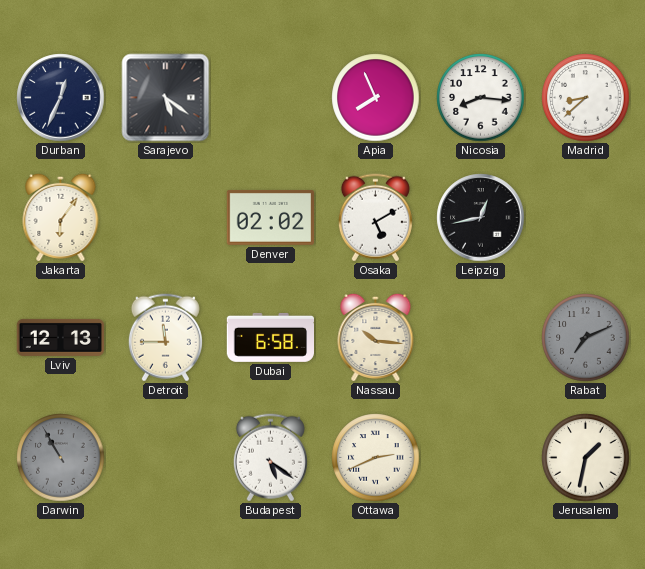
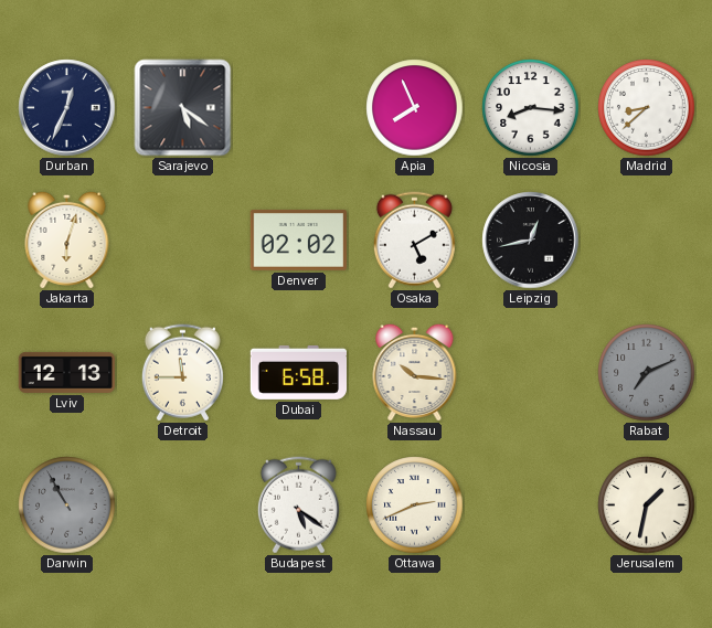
Jakarta: 6:06 -> 6:03 (67, 240)
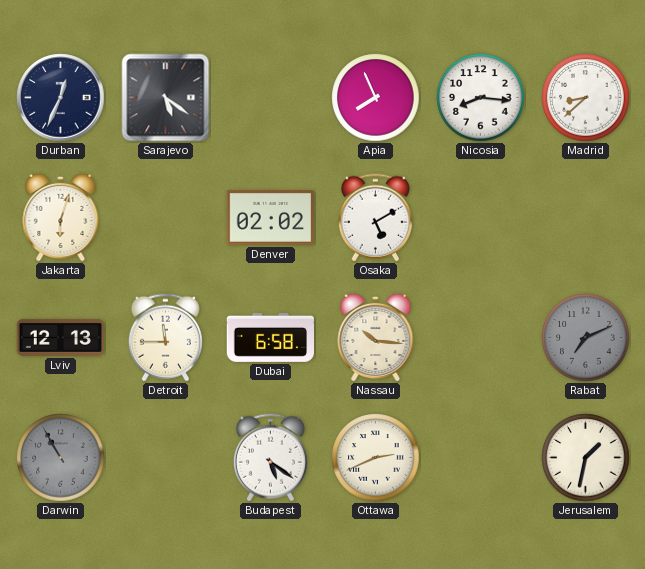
Leipzig: 12:43 -> none (531, 241)
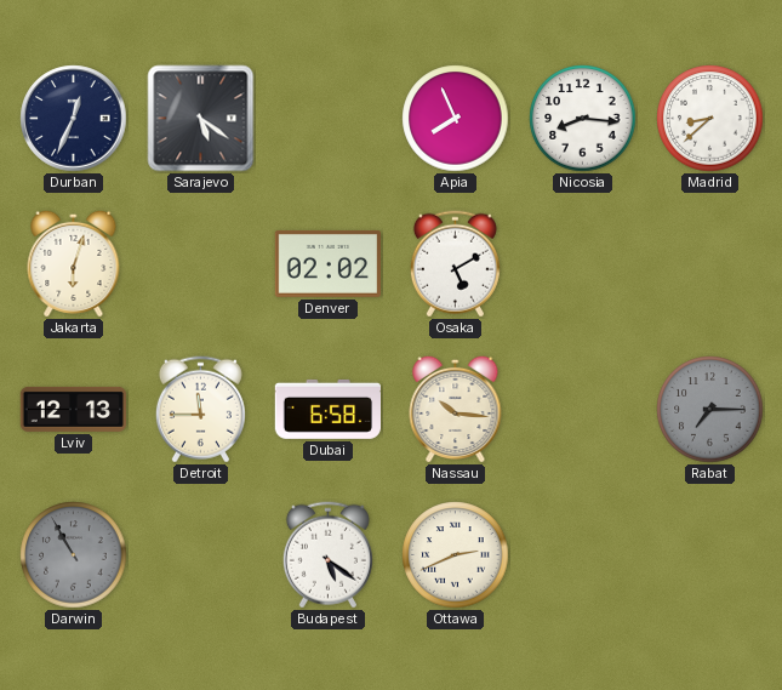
Rabat: 7:11 -> 7:15 (710, 410)
Jerusalem: 1:32 -> none (586, 458)
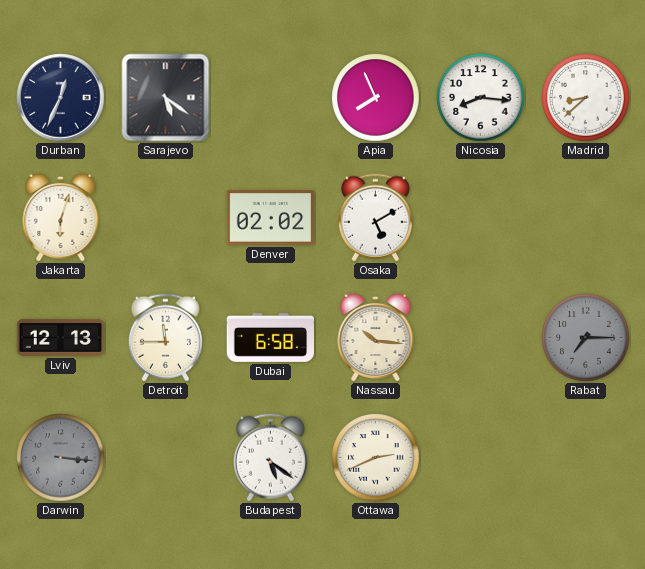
Darwin: 10:55 -> 3:16 (61, 458)
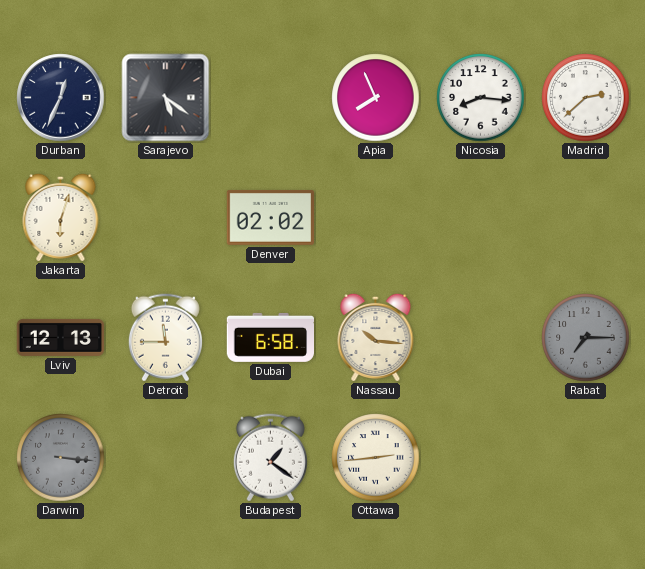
Madrid: 8:38 -> 2:38 (586, 98)
Osaka: 5:10 -> none (375, 218)
Budapest: 5:21 -> 1:21 (270, 458)
Ottawa: 2:41 -> 2:44 (376, 458)
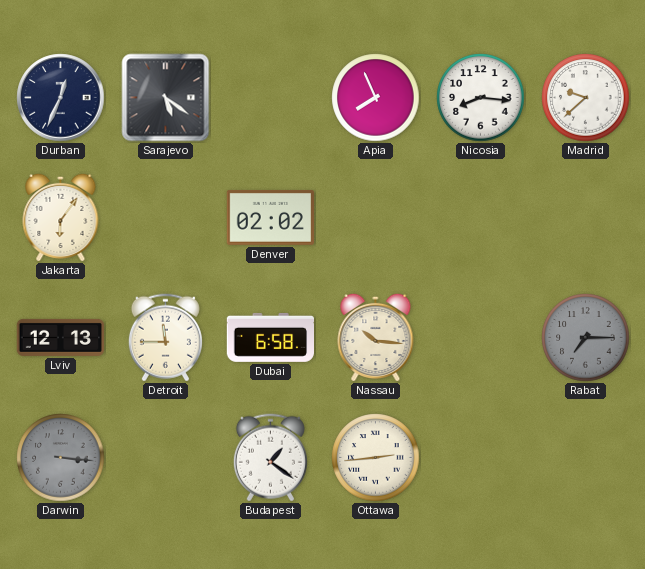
Madrid: 2:38 -> 9:38 (586, 98)
Jakarta: 6:03 -> 6:06 (61, 217)
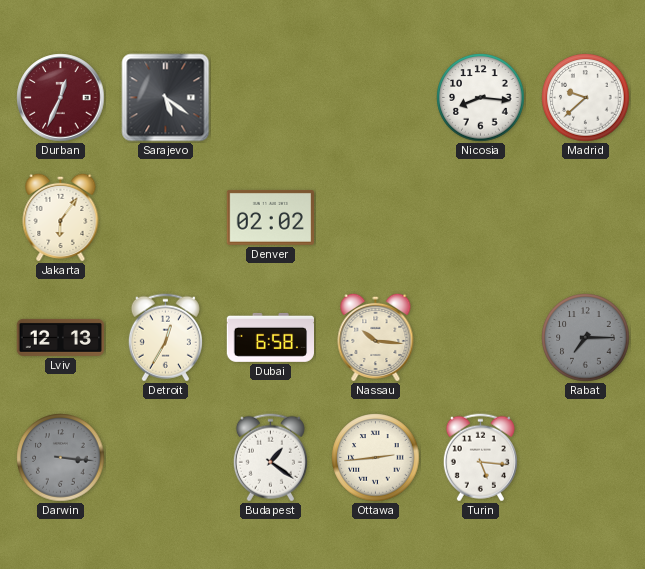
Durban dial: navy -> burgundy (61, 98)
Apia: 7:56 -> none (376, 98)
Detroit: 11:45 -> 12:35 (165, 338)
Turin: none -> 5:16 (480, 458)
